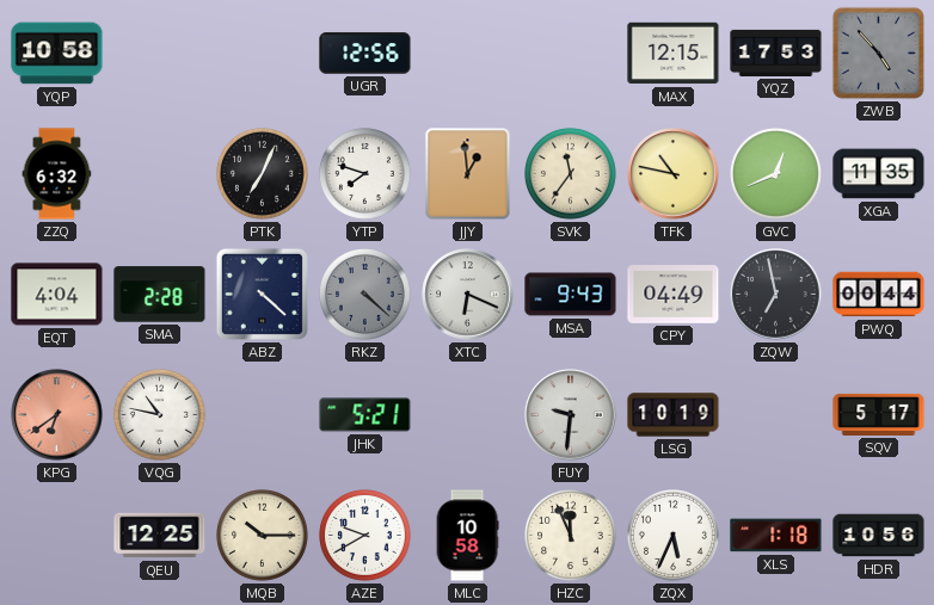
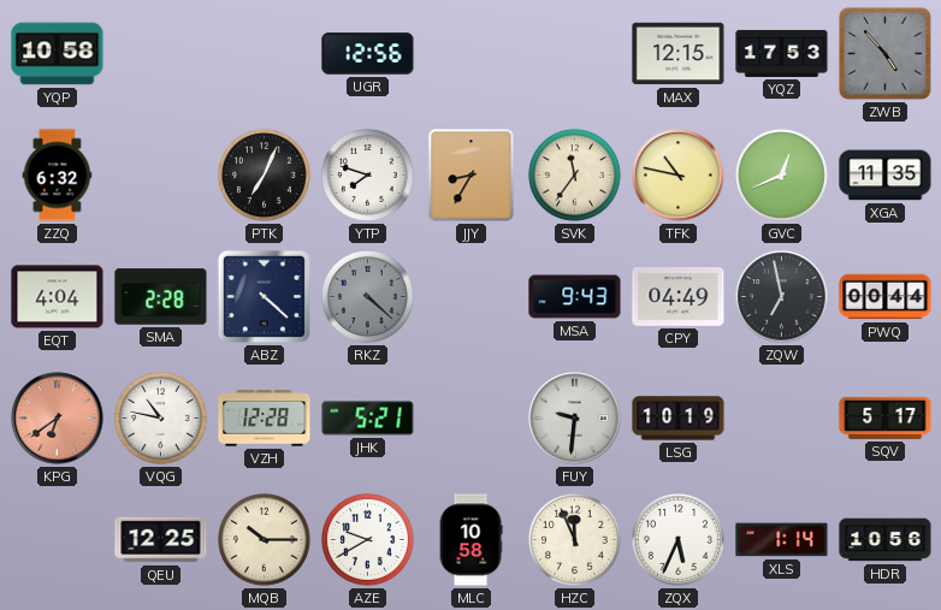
JJY: 12:59 -> 8:35 (472, 176)
XTC: 6:19 -> none (468, 295)
VZH: none -> 12:28 (265, 419)
XLS: 1:18 -> 1:14 (782, 540)
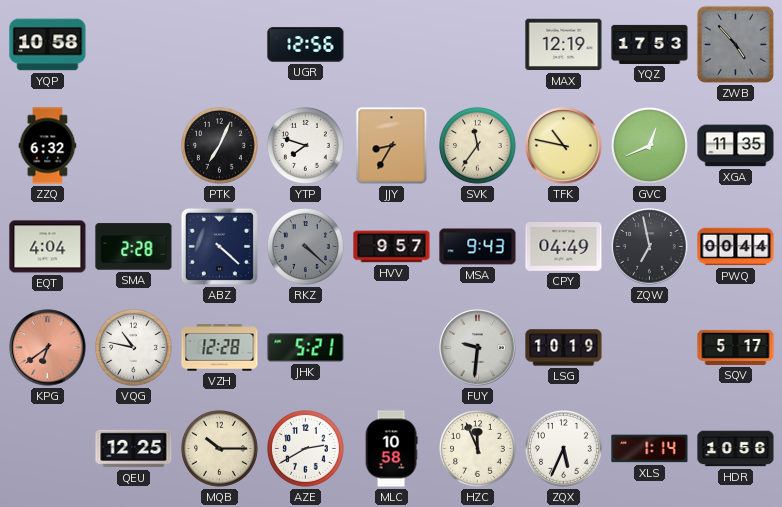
MAX: 12:15 -> 12:19 (564, 45)
HVV: none -> 9:57 (392, 247)
AZE: 9:40 -> 2:40 (306, 449)
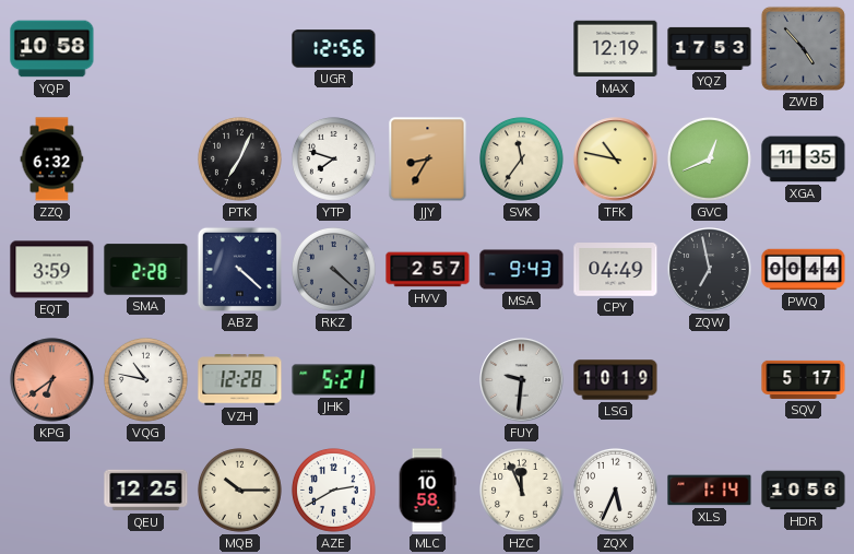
EQT: 4:04 -> 3:59 (52, 270)
HVV: 9:57 -> 2:57 (428, 270)
